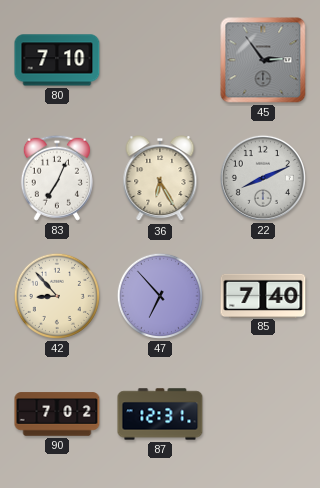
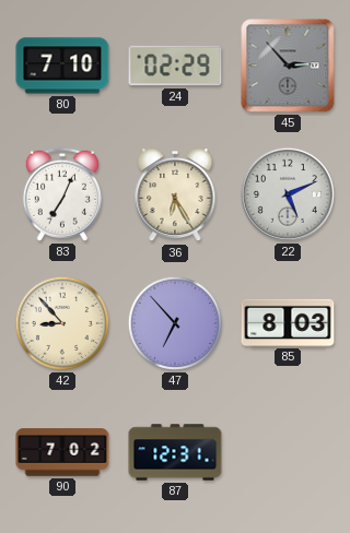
24: none -> 02:29 (175, 66)
45: 2:54 -> 2:53 (288, 66)
22: 8:11 -> 5:11 (288, 194)
85: 7:40 -> 8:03 (288, 322)
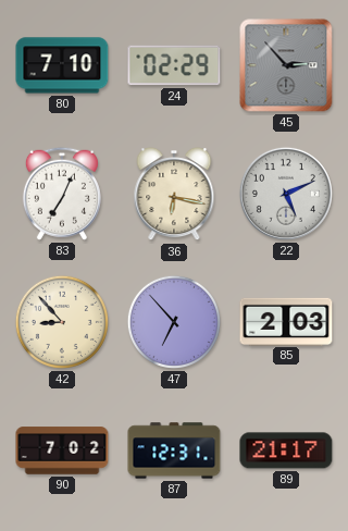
36: 6:25 -> 6:17 (174, 195)
85: 8:03 -> 2:03 (286, 321)
89: none -> 21:17 (286, 450)
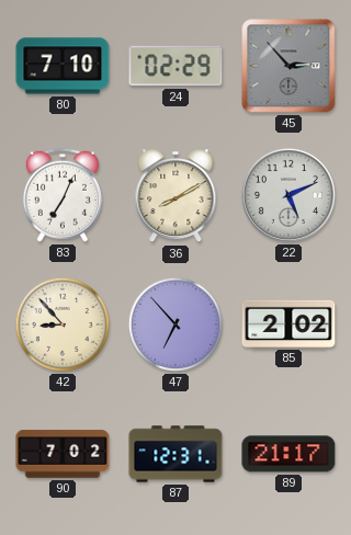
36: 6:17 -> 8:10 (175, 196)
85: 2:03 -> 2:02 (288, 323)
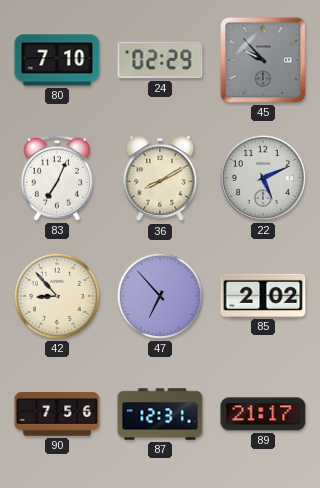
45: 2:53 -> 9:53 (263, 60)
90: 7:02 -> 7:56 (57, 414)
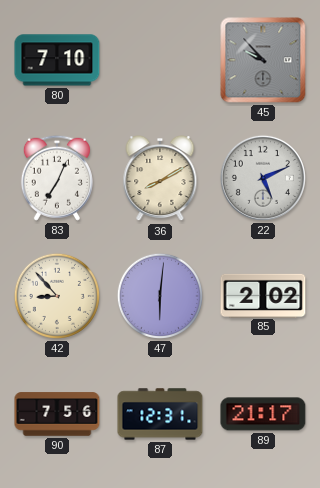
24: 02:29 -> none (160, 60)
47: 6:53 -> 6:01 (160, 296)
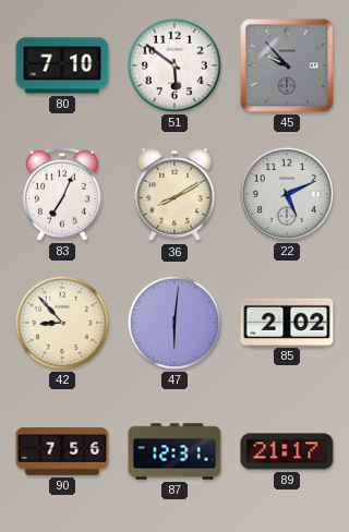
51: none -> 5:51 (174, 65)
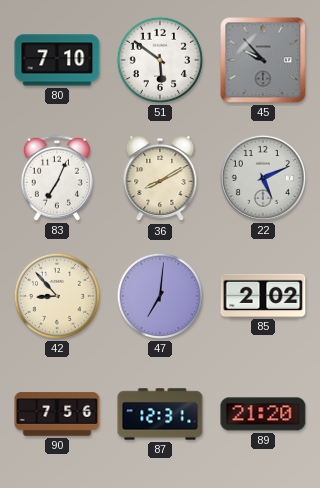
47: 6:01 -> 7:01 (160, 296)
89: 21:17 -> 21:20 (263, 414)
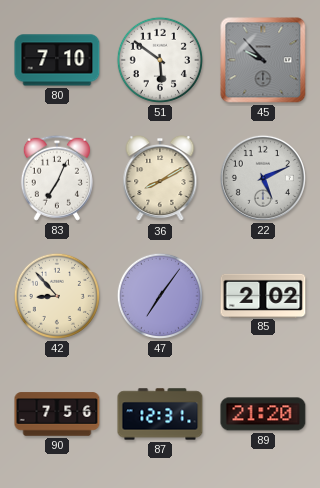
47: 7:01 -> 7:06 (160, 296)
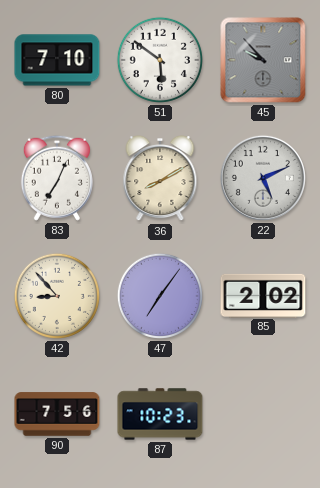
87: 12:31 -> 10:23 (160, 414)
89: 21:20 -> none (263, 414)
